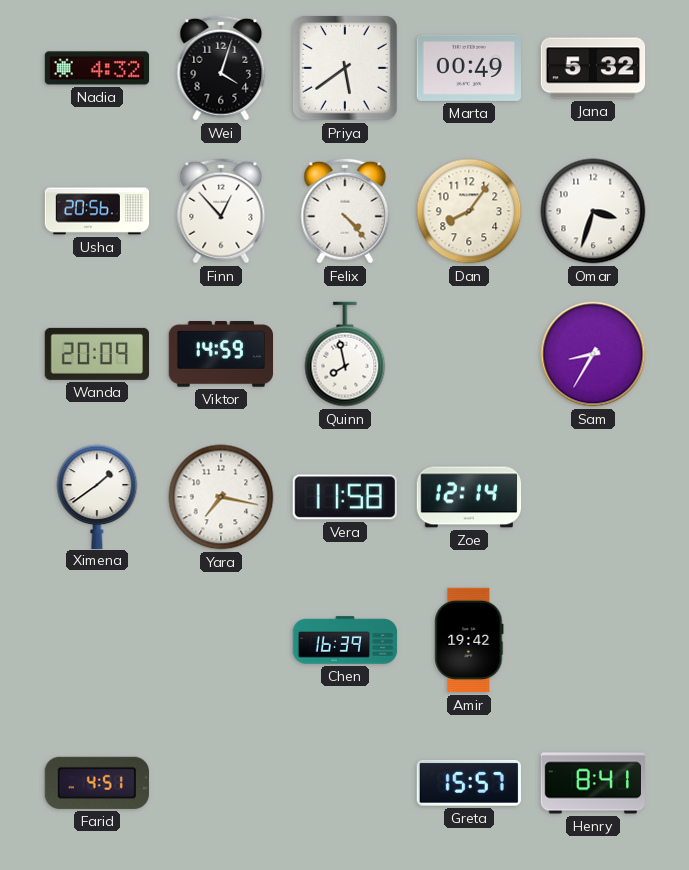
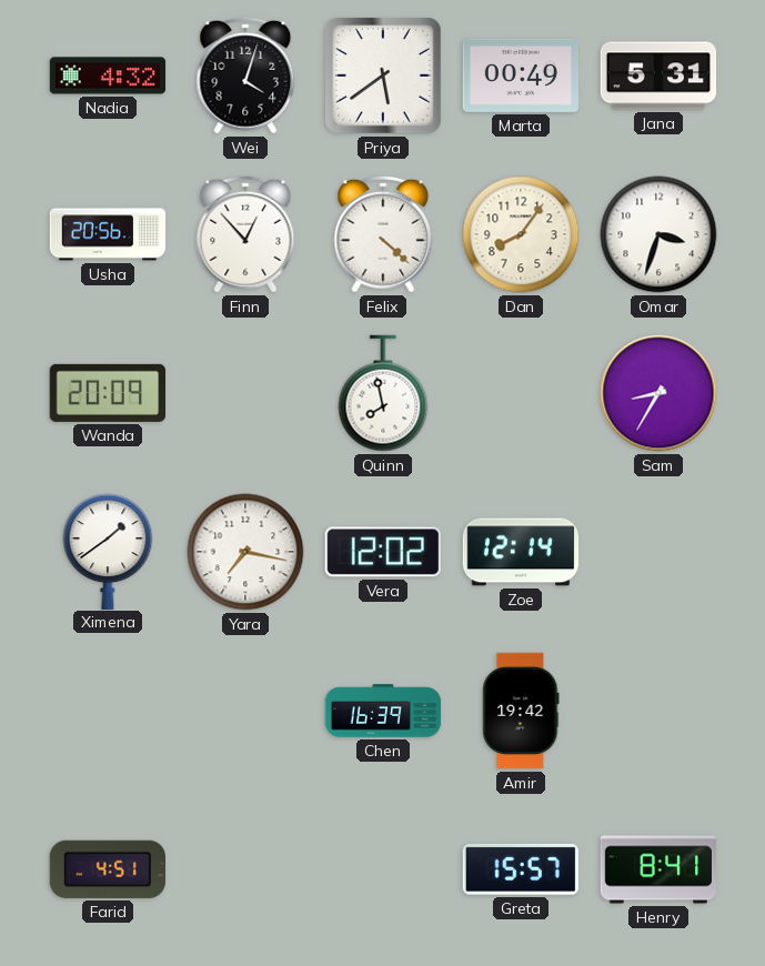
Jana: 5:32 -> 5:31 (658, 76)
Felix: 4:23 -> 4:22 (383, 234)
Viktor: 14:59 -> none (220, 354)
Vera: 11:58 -> 12:02 (383, 552)
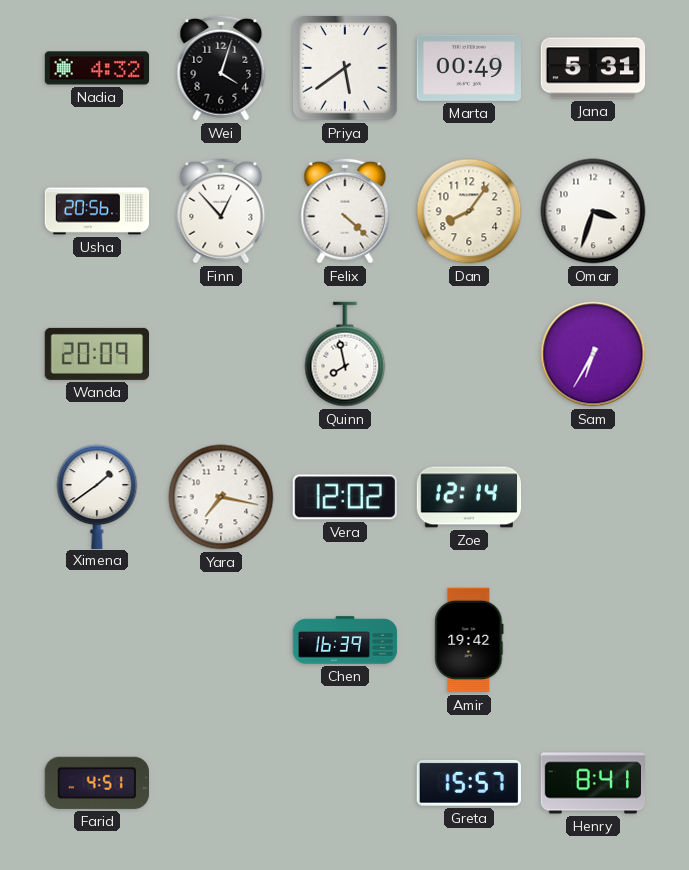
Sam: 8:35 -> 6:35 (593, 354)
